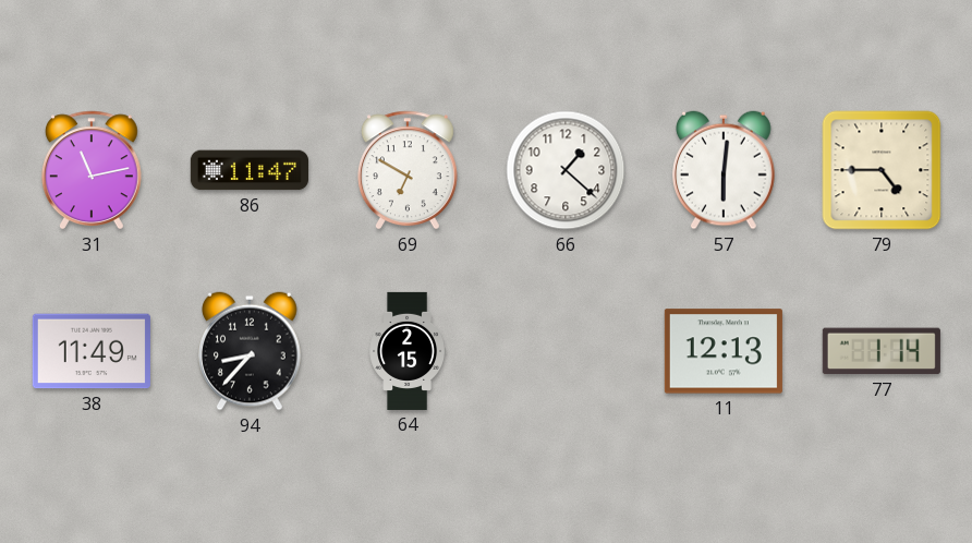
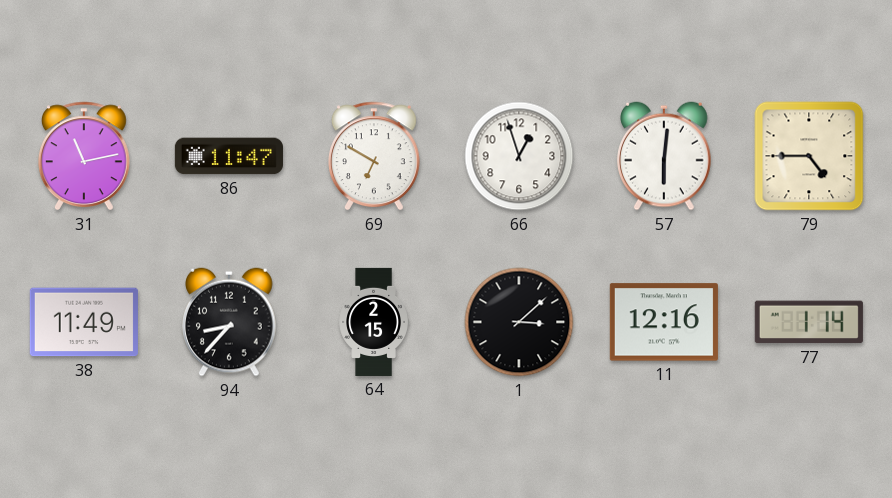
66: 1:22 -> 12:57 (519, 156)
1: none -> 3:08 (519, 322)
11: 12:13 -> 12:16 (664, 322)
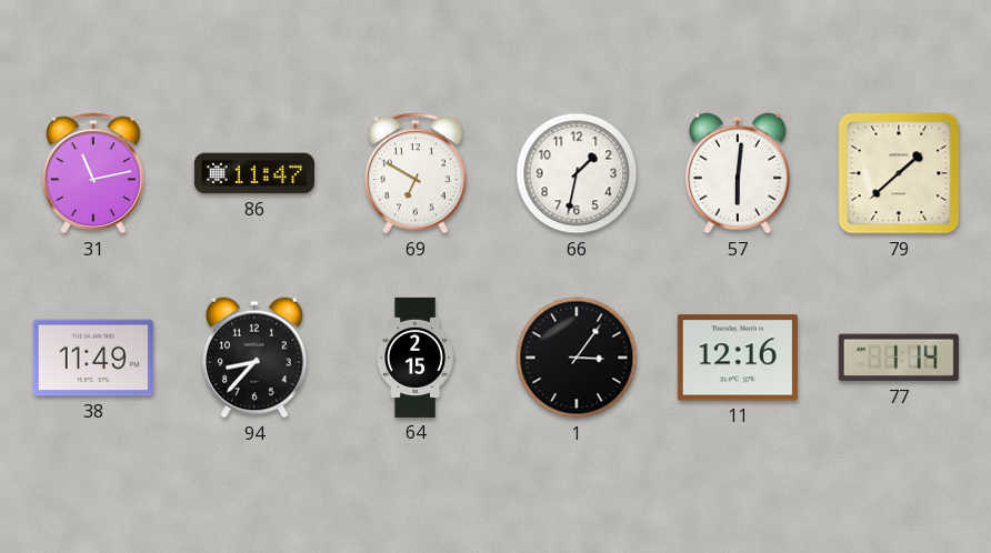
66: 12:57 -> 1:32 (577, 173)
79: 4:45 -> 1:38 (899, 173)
1: 3:08 -> 3:06 (577, 358)
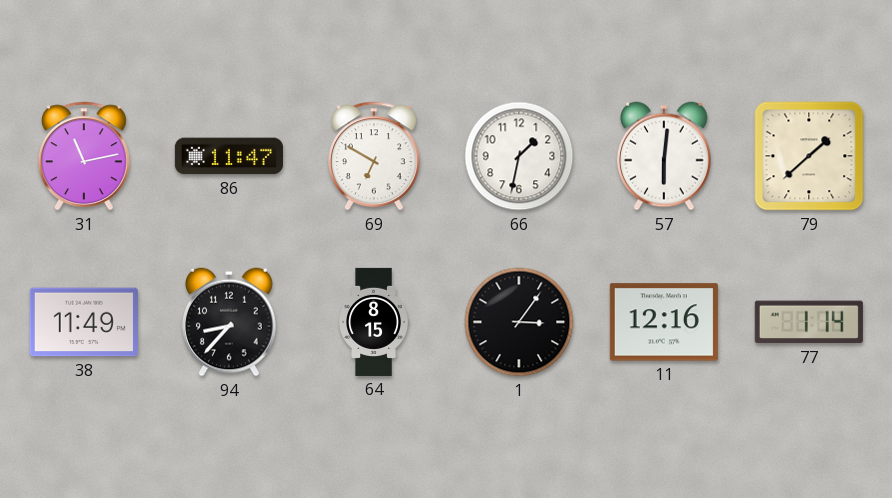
64: 2:15 -> 8:15 (374, 322)
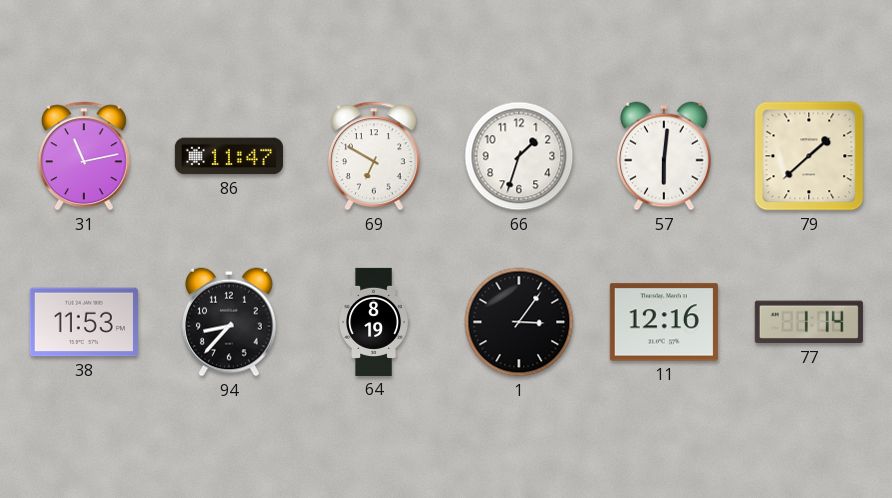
66: 1:32 -> 1:33 (519, 156)
38: 11:49 -> 11:53 (84, 322)
64: 8:15 -> 8:19 (374, 322)
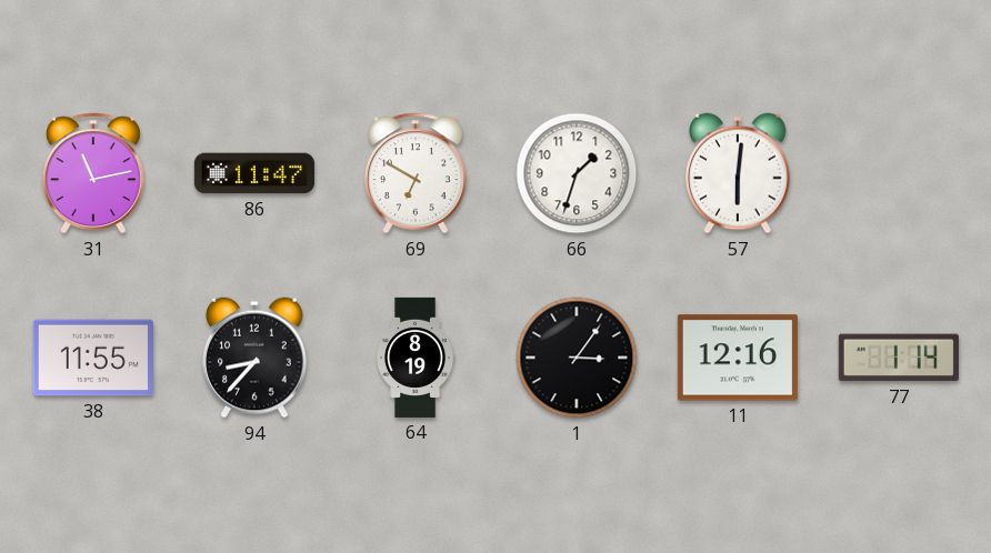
79: 1:38 -> none (809, 156)
38: 11:53 -> 11:55 (93, 358)
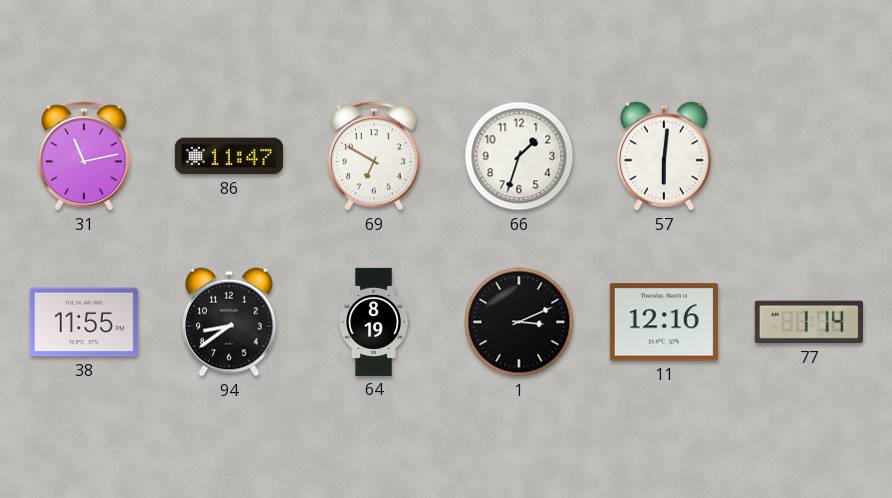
94: 8:37 -> 8:39 (230, 322)
1: 3:06 -> 3:11 (519, 322)
